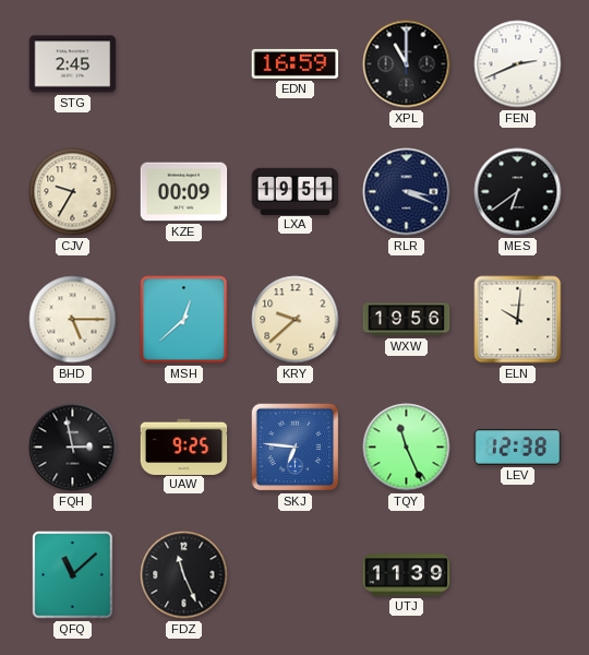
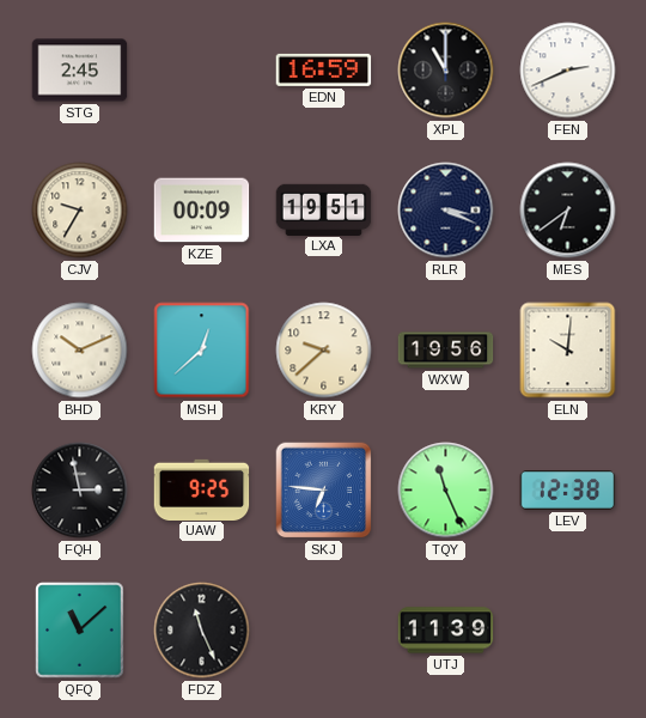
BHD: 5:15 -> 10:11 (80, 351)
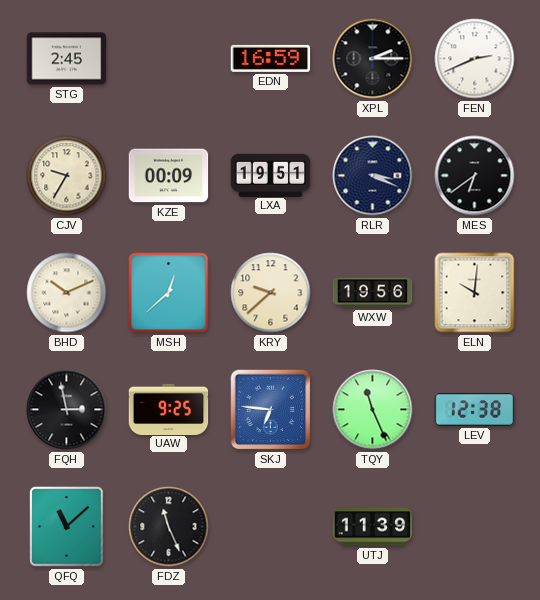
XPL: 11:00 -> 2:15 (373, 59)
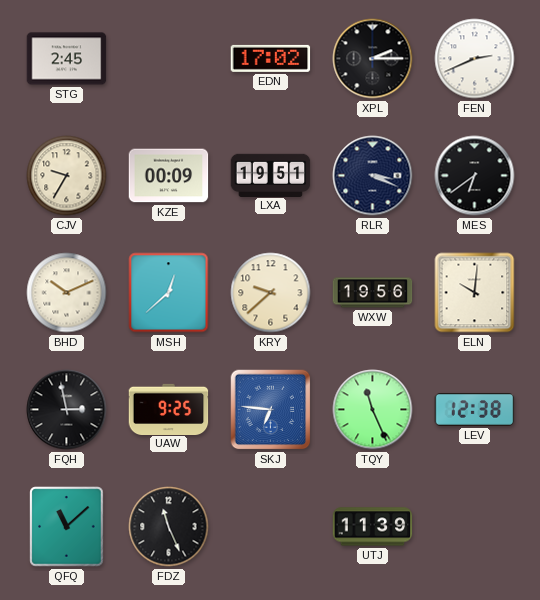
EDN: 16:59 -> 17:02 (271, 58)
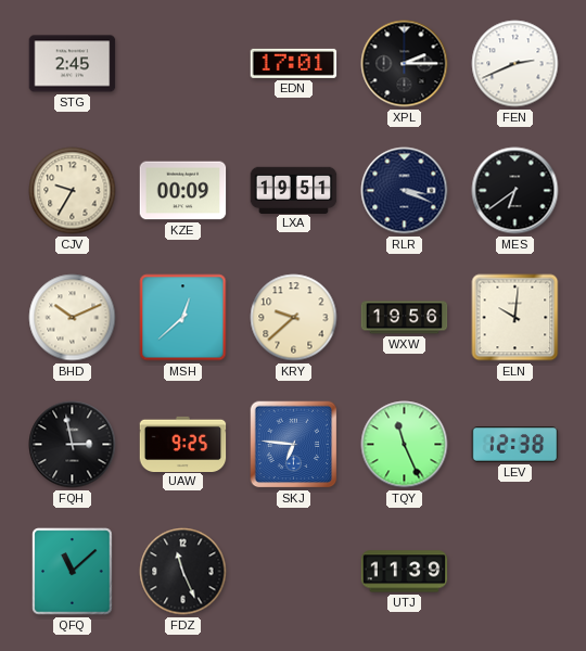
EDN: 17:02 -> 17:01 (294, 63)
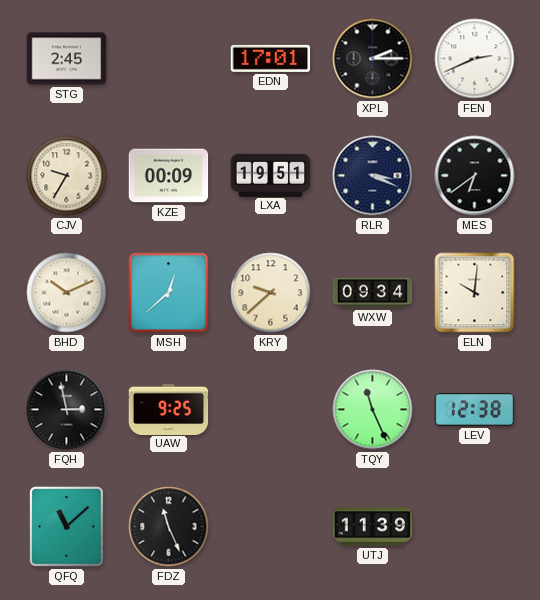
WXW: 19:56 -> 09:34 (373, 293)
SKJ: 6:46 -> none (294, 445)
